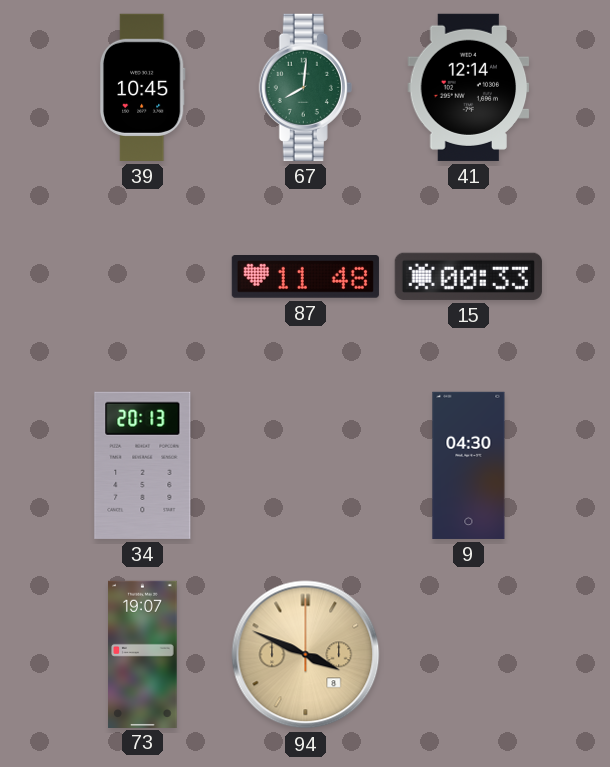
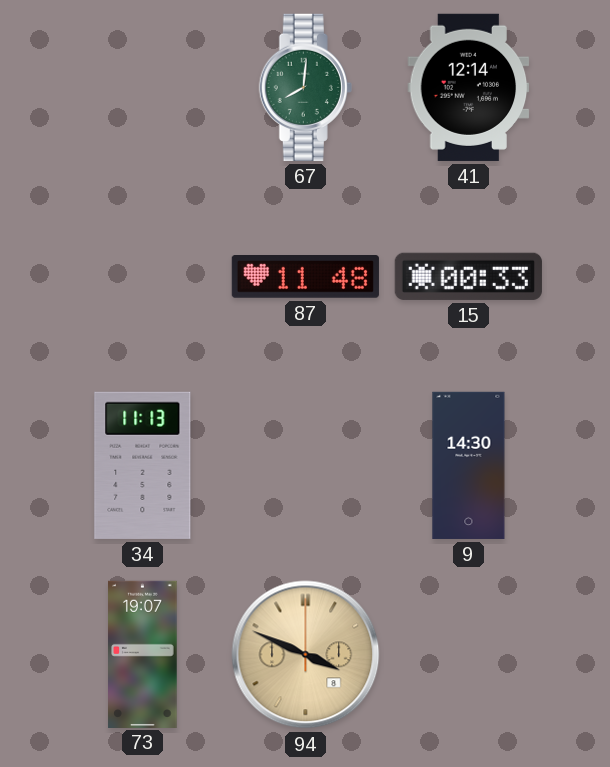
39: 10:45 -> none (142, 87)
34: 20:13 -> 11:13 (143, 465)
9: 04:30 -> 14:30 (469, 465)
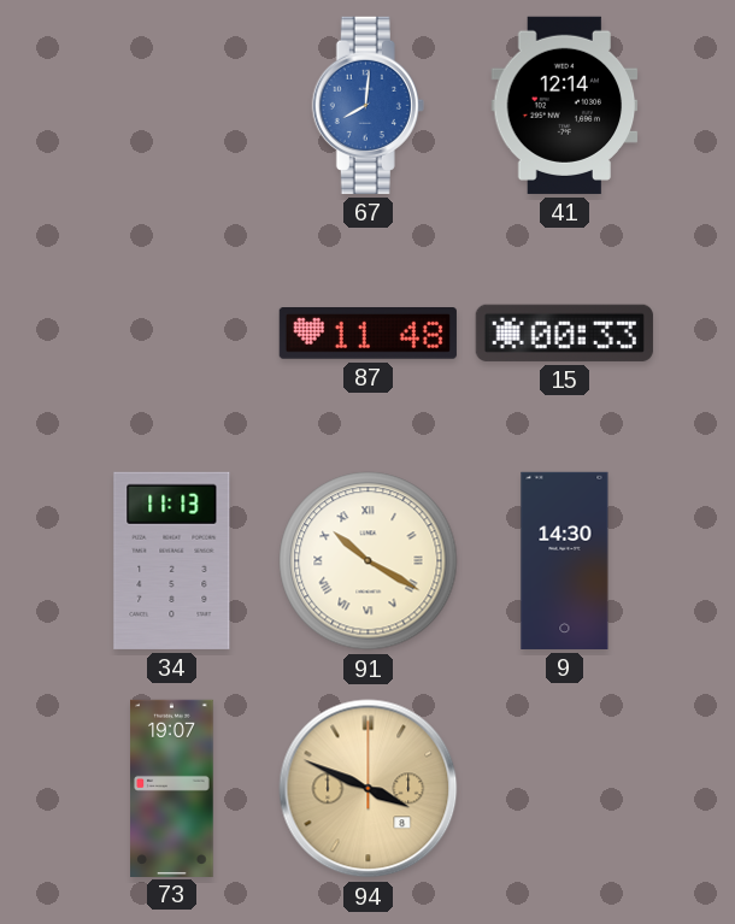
67 dial: green -> blue (367, 105)
91: none -> 10:20 (369, 561)
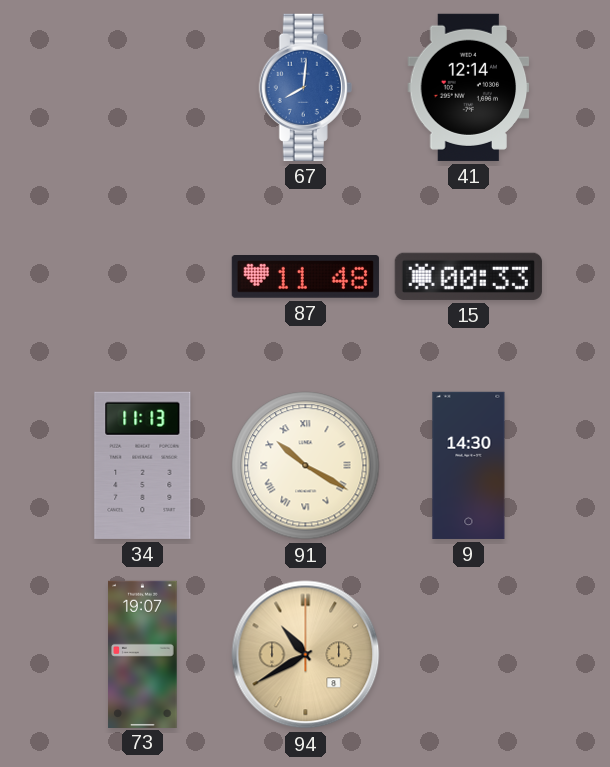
94: 3:49 -> 10:40 (306, 655)
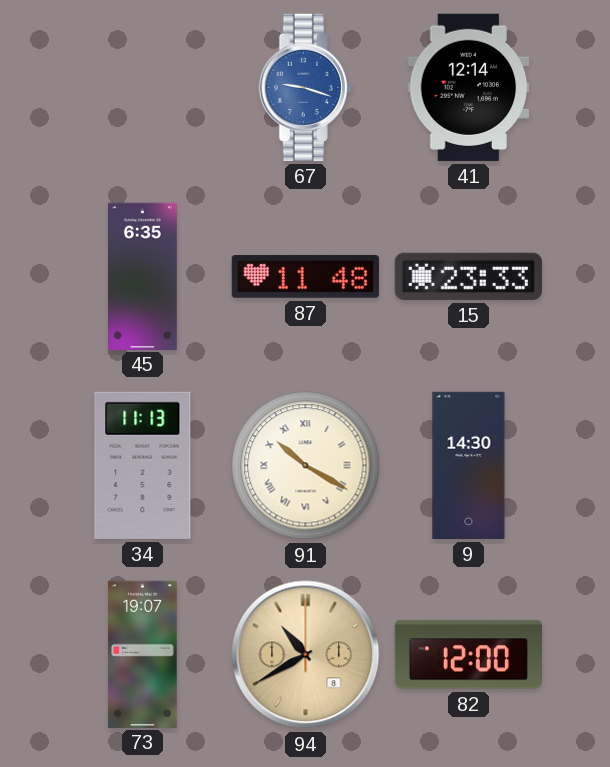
67: 8:01 -> 9:18 (305, 87)
45: none -> 6:35 (143, 276)
15: 00:33 -> 23:33 (468, 276)
82: none -> 12:00 (468, 655)
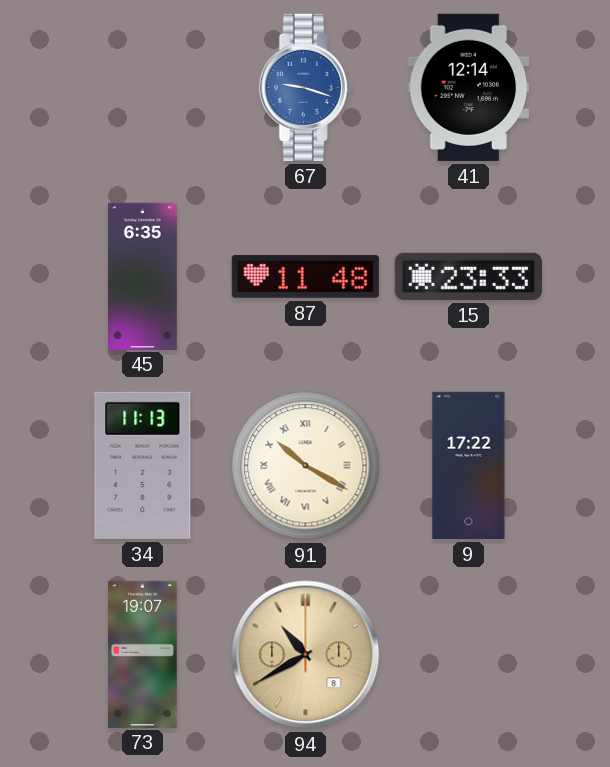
9: 14:30 -> 17:22 (469, 465)
82: 12:00 -> none (468, 655)
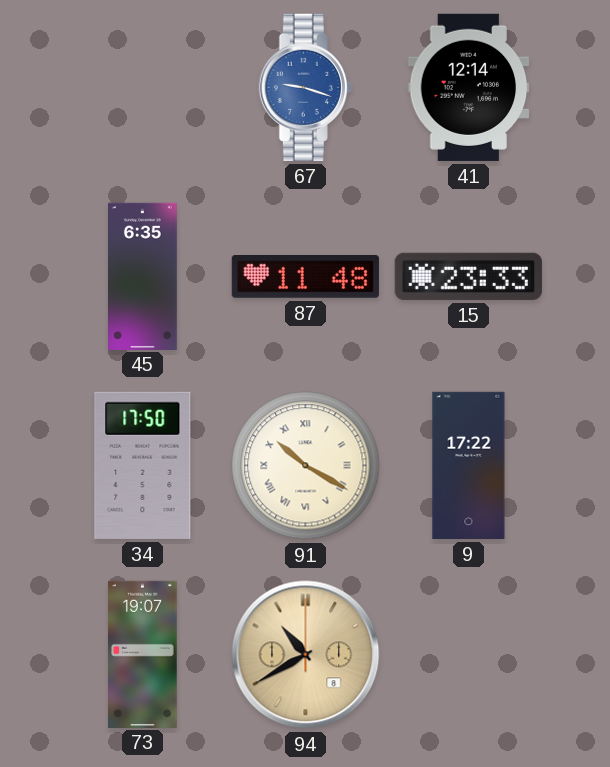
34: 11:13 -> 17:50 (143, 465)
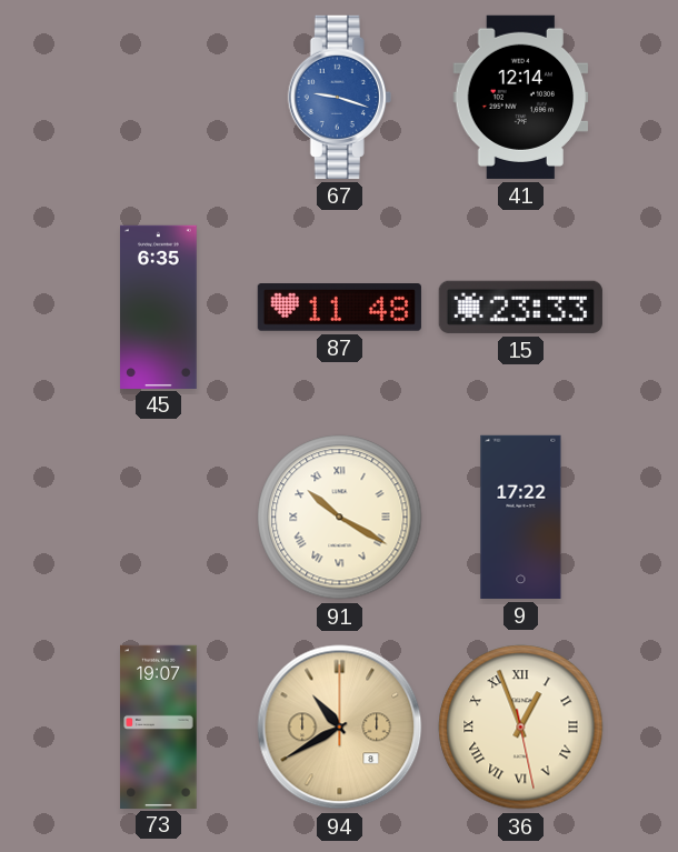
34: 17:50 -> none (143, 465)
36: none -> 12:56 (521, 728)
